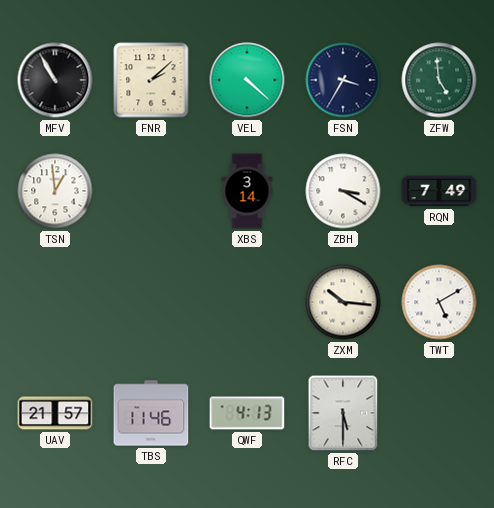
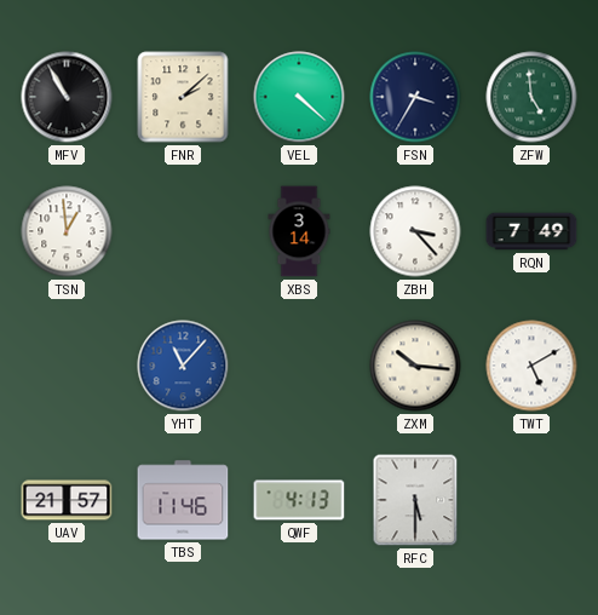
ZBH: 3:20 -> 3:23 (415, 231)
YHT: none -> 11:07 (183, 366)
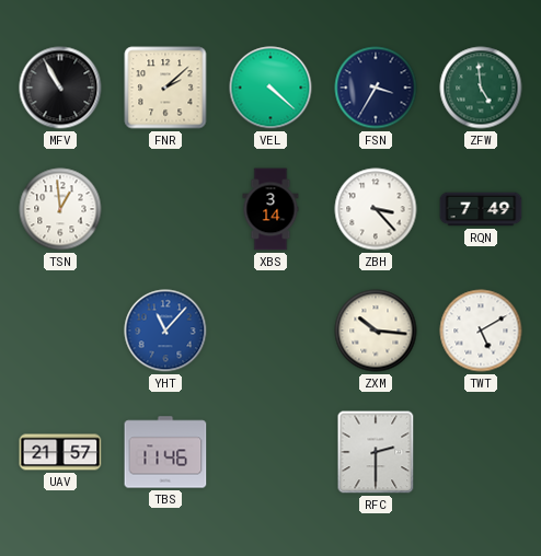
QWF: 4:13 -> none (299, 500)
RFC: 5:30 -> 2:30 (376, 452)
